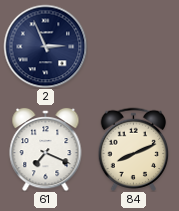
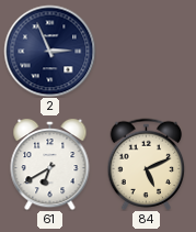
61: 7:19 -> 6:40 (50, 164)
84: 8:11 -> 5:11 (147, 164)
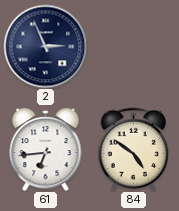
61: 6:40 -> 6:44 (46, 149)
84: 5:11 -> 4:51 (134, 149)
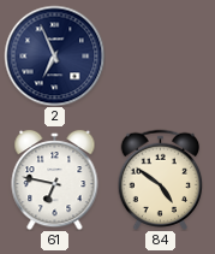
2: 2:56 -> 6:56 (54, 55)
61: 6:44 -> 6:47 (55, 179)
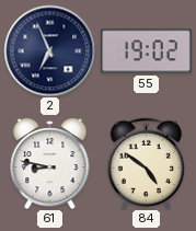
55: none -> 19:02 (147, 51)
61: 6:47 -> 8:47 (50, 163)
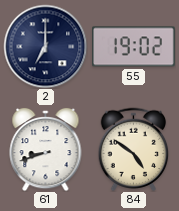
2: 6:56 -> 7:00 (45, 46)
61: 8:47 -> 8:42 (46, 149)
